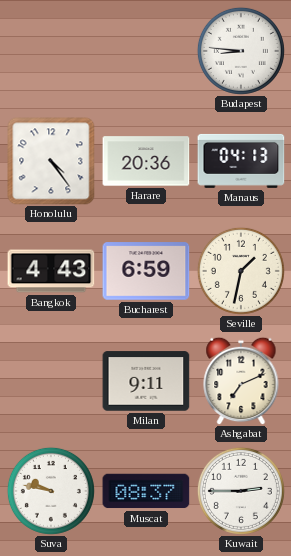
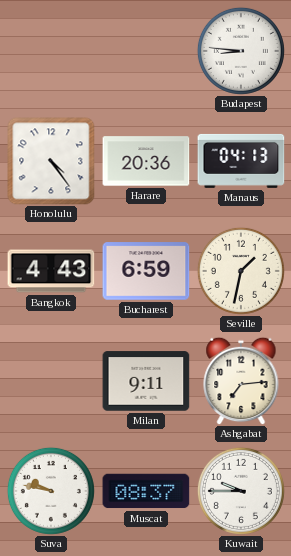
Ashgabat: 7:11 -> 7:14 (241, 381)
Kuwait: 2:45 -> 9:45 (241, 491)
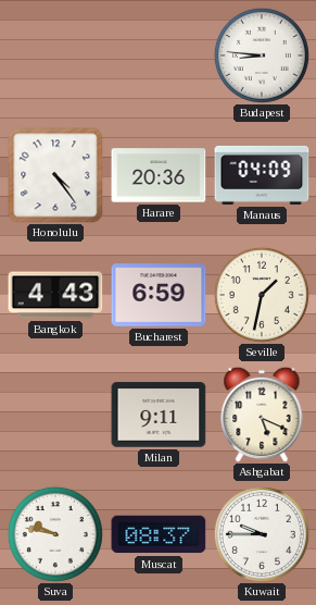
Manaus: 04:13 -> 04:09 (262, 175)
Ashgabat: 7:14 -> 5:19 (262, 415)
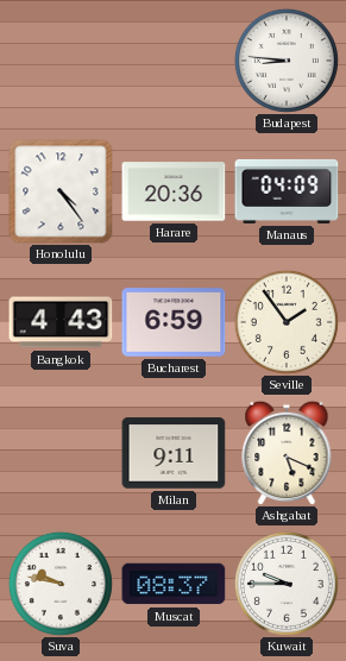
Seville: 1:32 -> 1:54 (287, 322)
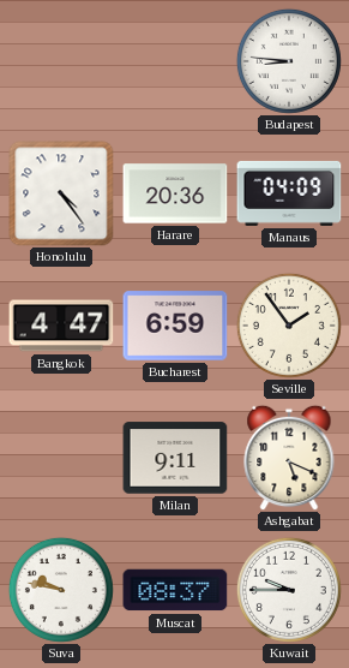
Bangkok: 4:43 -> 4:47 (61, 326)
